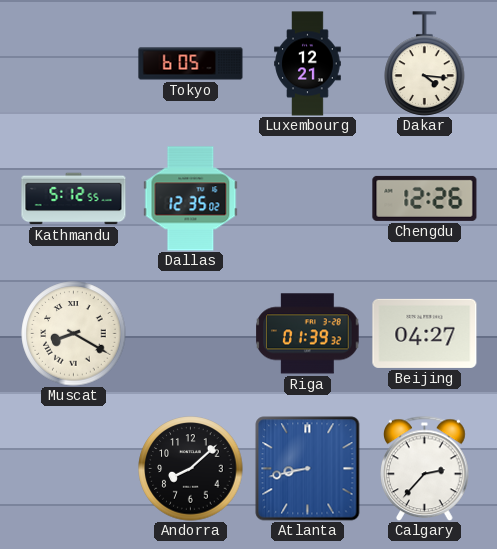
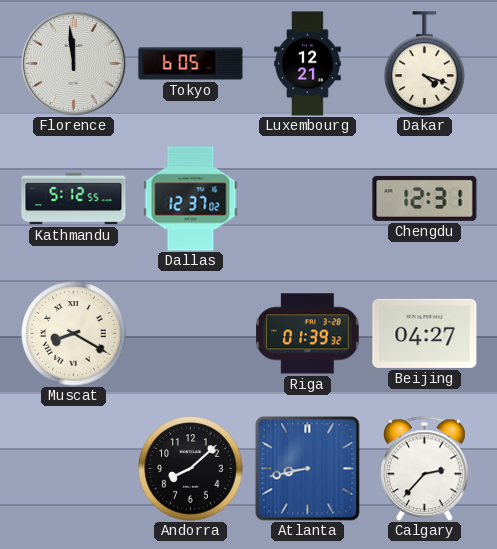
Florence: none -> 11:59 (73, 63)
Dakar: 4:16 -> 4:18 (425, 64)
Dallas: 12:35 -> 12:37 (191, 199)
Chengdu: 12:26 -> 12:31 (425, 198)
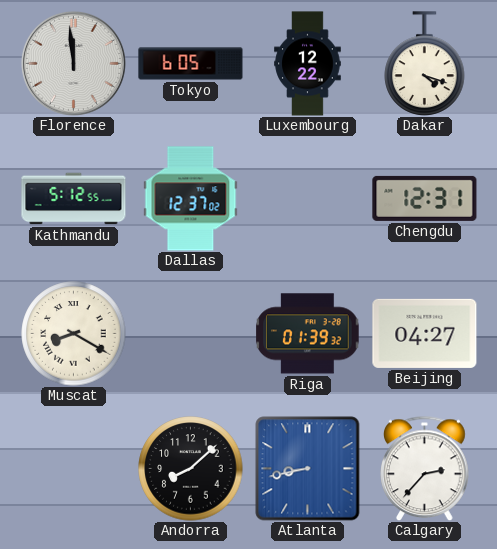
Luxembourg: 12:21 -> 12:22 (308, 64)
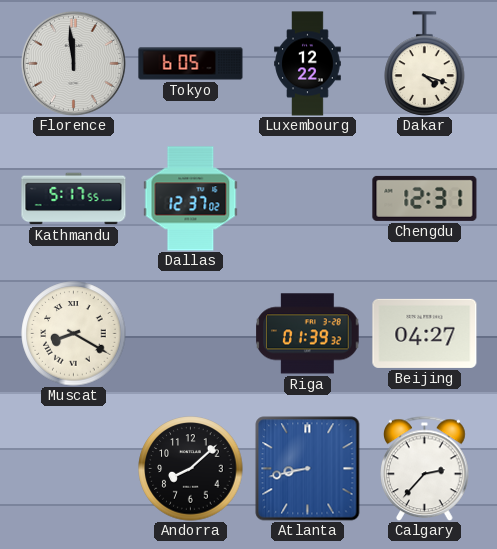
Kathmandu: 5:12 -> 5:17 (74, 199)
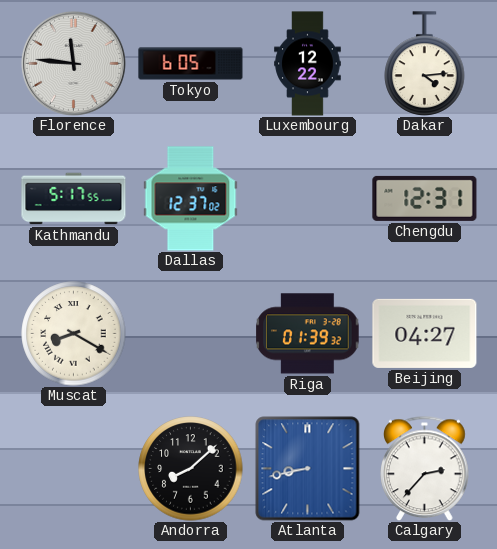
Florence: 11:59 -> 11:46 (73, 63)
Dakar: 4:18 -> 4:14 (425, 64)
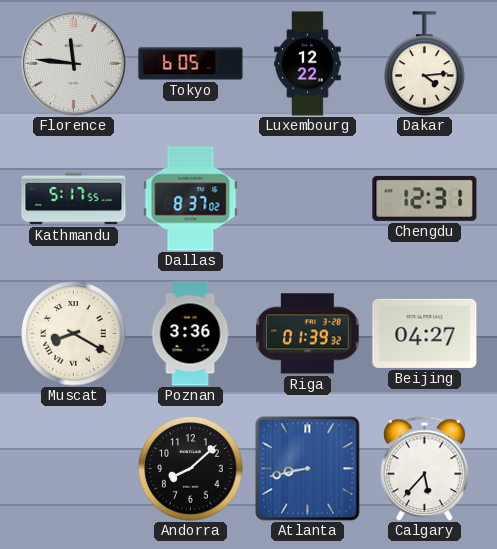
Dallas: 12:37 -> 8:37 (191, 199)
Poznan: none -> 3:36 (190, 334)
Calgary: 2:37 -> 5:37 (425, 468)
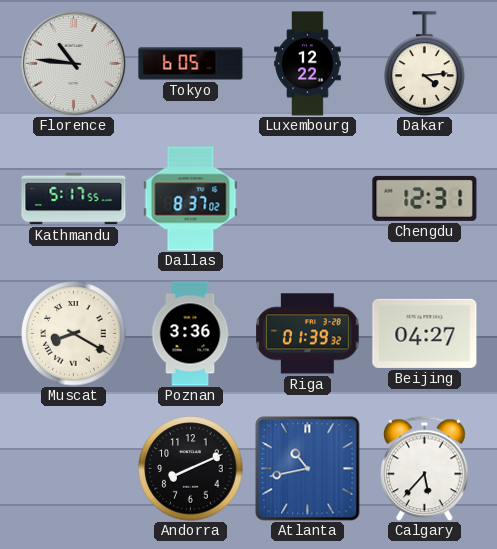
Florence: 11:46 -> 10:46 (73, 63)
Andorra: 8:08 -> 8:11 (191, 469)
Atlanta: 8:43 -> 10:43 (308, 469)
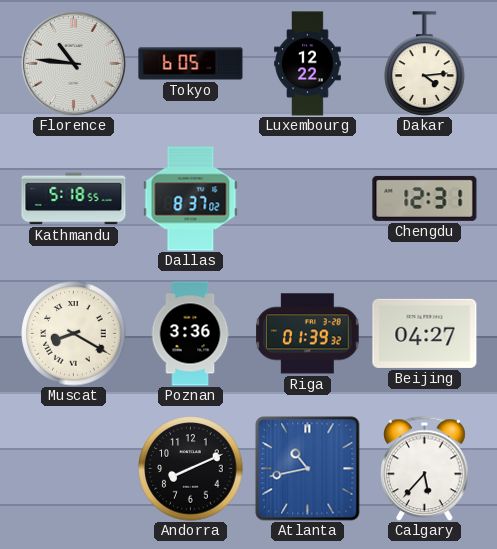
Kathmandu: 5:17 -> 5:18 (74, 199)
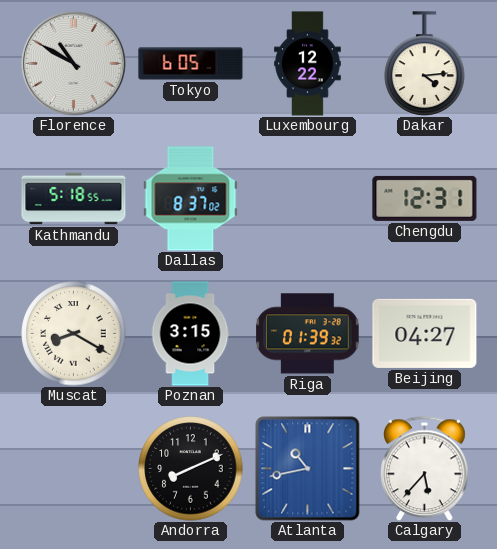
Florence: 10:46 -> 10:50 (73, 63)
Poznan: 3:36 -> 3:15 (190, 334)
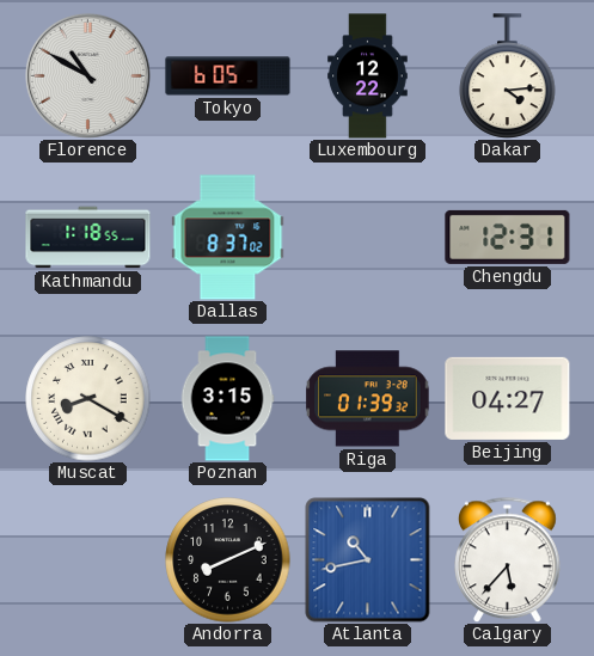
Kathmandu: 5:18 -> 1:18 (88, 238)
